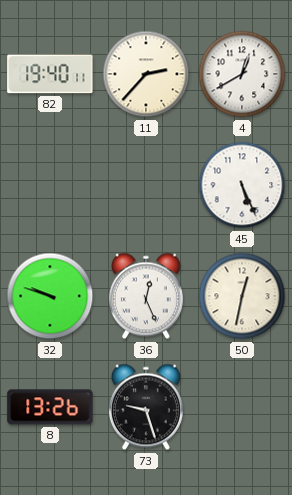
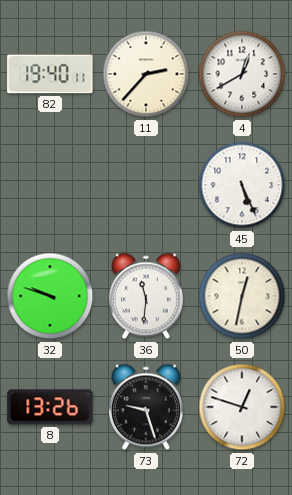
36: 12:26 -> 11:31 (146, 296)
72: none -> 12:48 (242, 407)
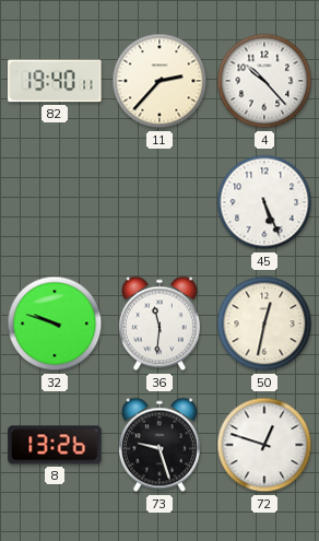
4: 12:40 -> 10:23 (264, 81)
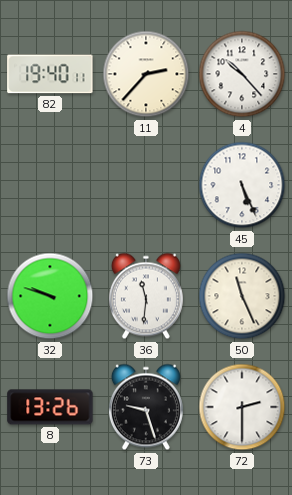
50: 12:32 -> 11:26 (242, 296)
72: 12:48 -> 2:30 (242, 407)
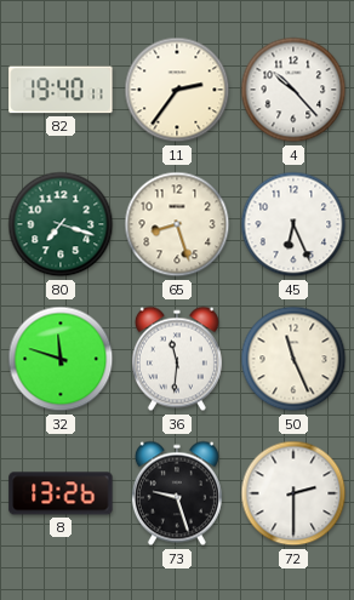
11: 2:37 -> 2:36 (177, 90)
80: none -> 7:18 (61, 224)
65: none -> 8:27 (177, 224)
45: 5:26 -> 6:26 (293, 224)
32: 9:48 -> 11:48 (61, 359)
